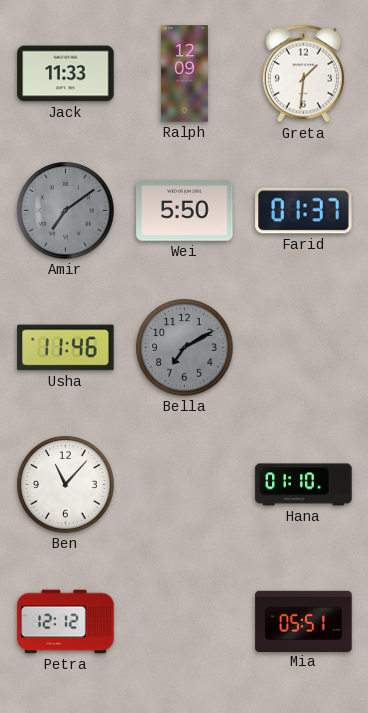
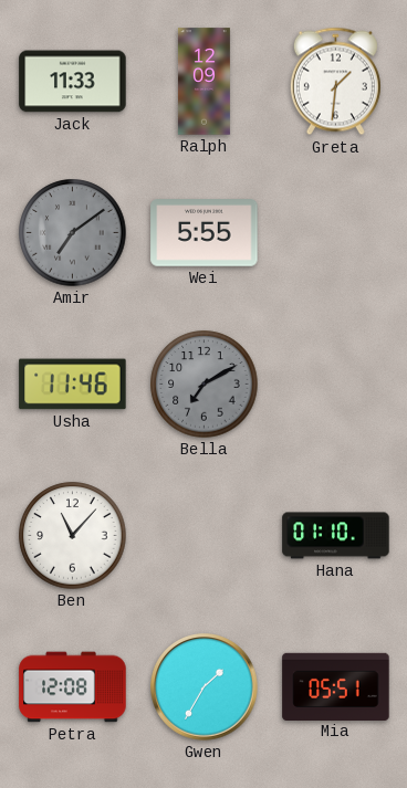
Wei: 5:50 -> 5:55 (205, 233)
Farid: 01:37 -> none (304, 211)
Petra: 12:12 -> 12:08 (73, 687)
Gwen: none -> 1:35 (205, 687)
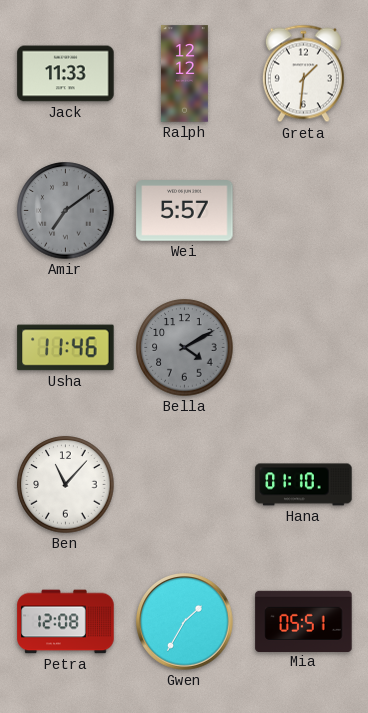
Ralph: 12:09 -> 12:12 (185, 74)
Wei: 5:55 -> 5:57 (185, 211)
Bella: 7:10 -> 4:10 (185, 348)
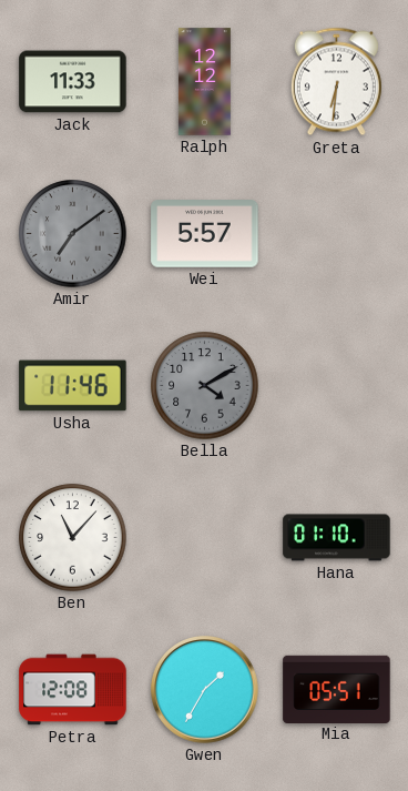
Greta: 1:31 -> 6:31 (336, 82)
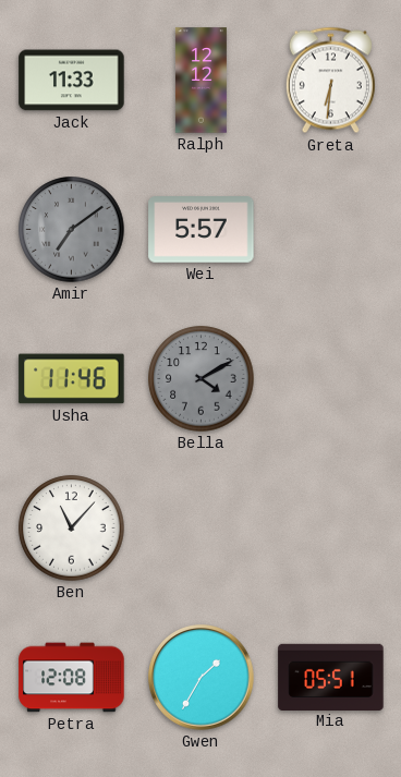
Hana: 01:10 -> none (337, 538)
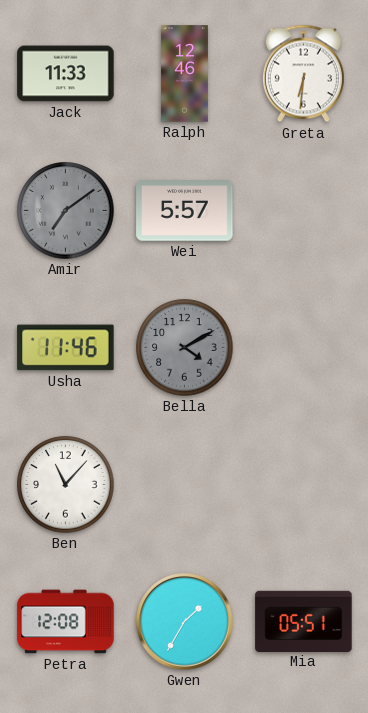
Ralph: 12:12 -> 12:46 (185, 74)
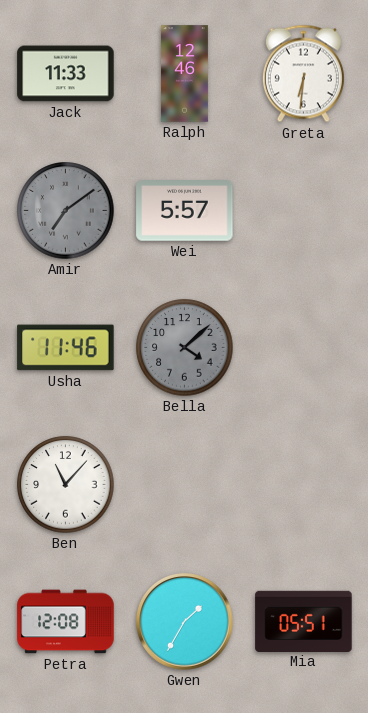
Bella: 4:10 -> 4:08 (185, 348)
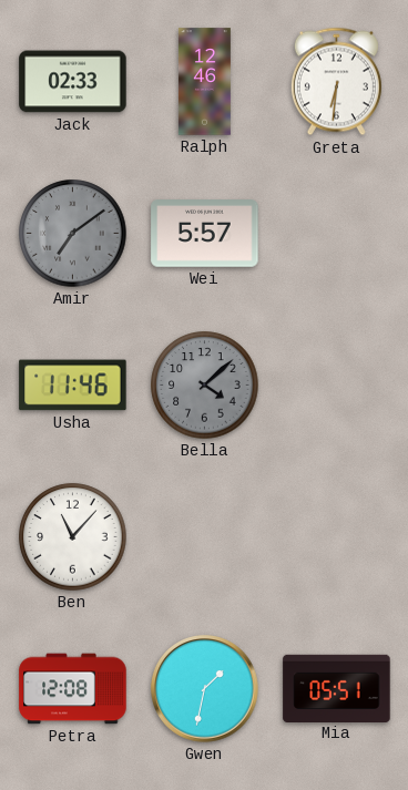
Jack: 11:33 -> 02:33 (73, 82)
Gwen: 1:35 -> 1:32 (205, 689)
